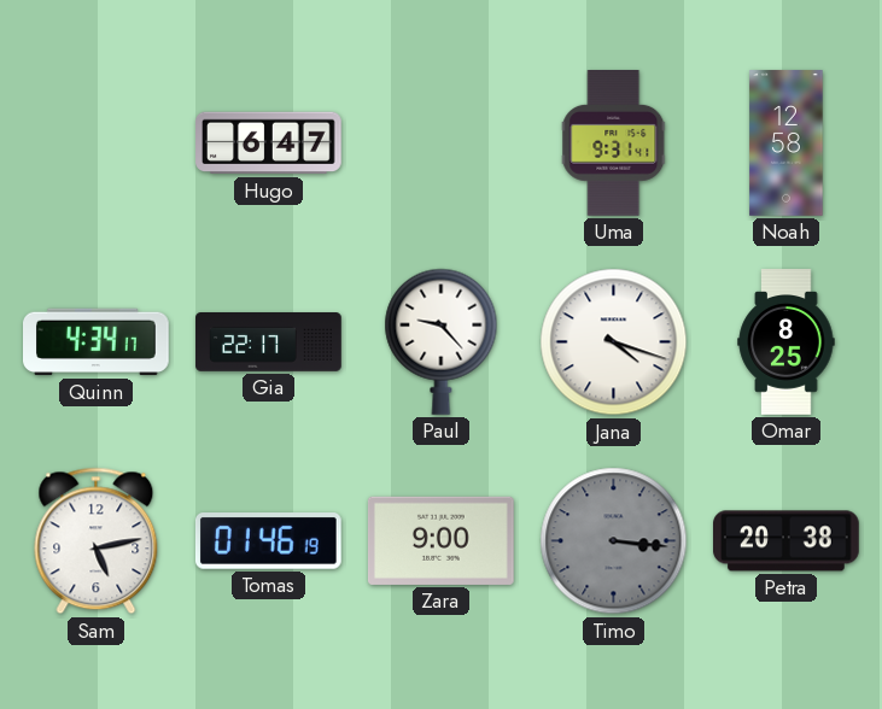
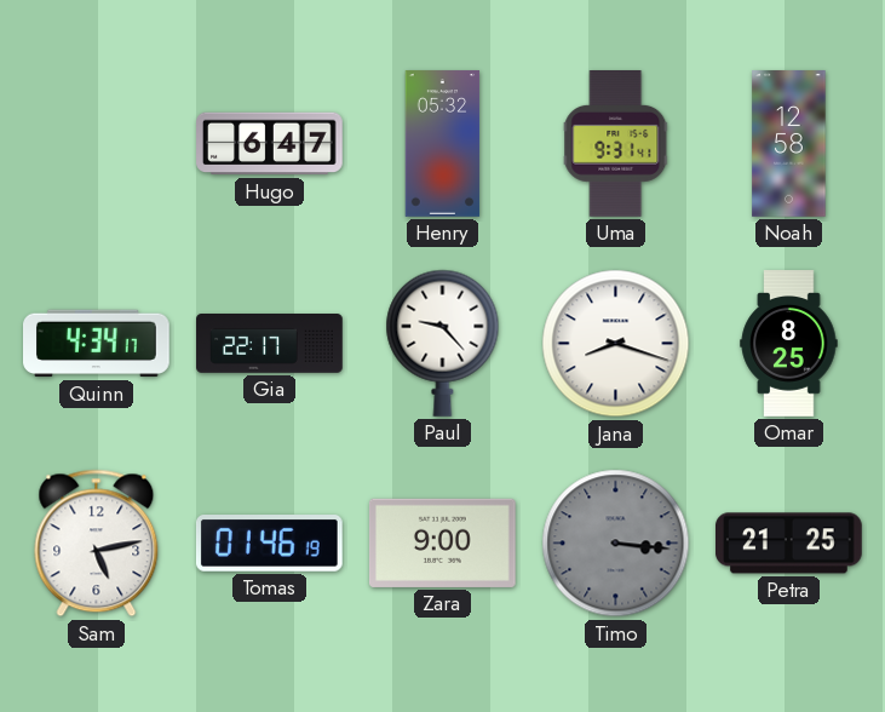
Henry: none -> 05:32 (443, 144)
Jana: 4:18 -> 8:18 (616, 344)
Petra: 20:38 -> 21:25 (789, 544)
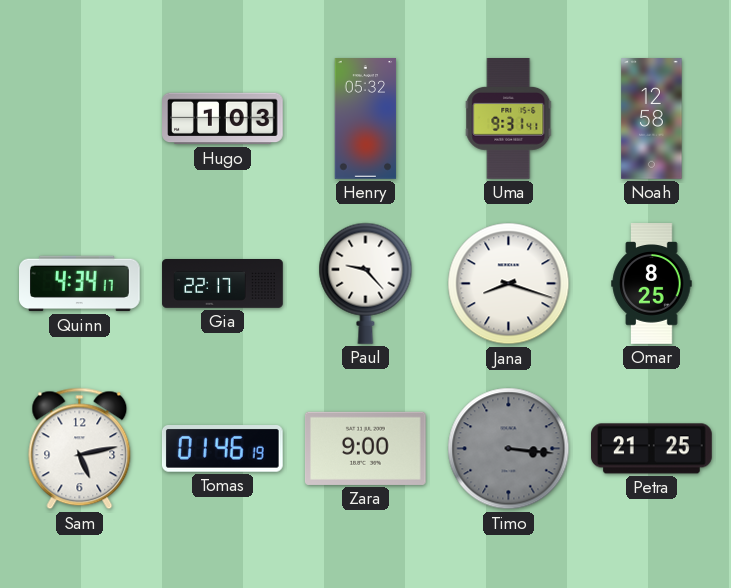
Hugo: 6:47 -> 1:03 (223, 119)
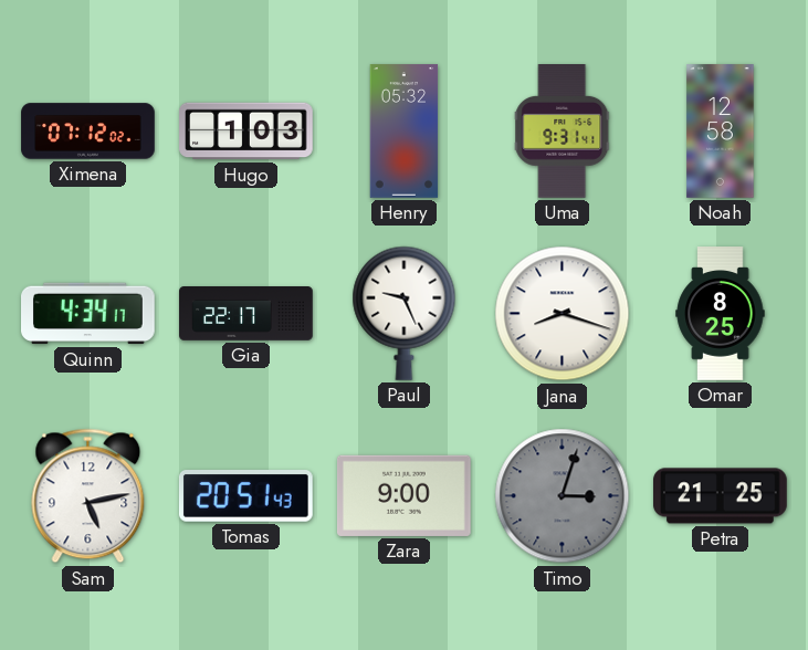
Ximena: none -> 07:12 (88, 132)
Paul: 9:23 -> 9:26 (405, 313)
Tomas: 01:46 -> 20:51 (245, 496)
Timo: 3:16 -> 3:03 (563, 496)
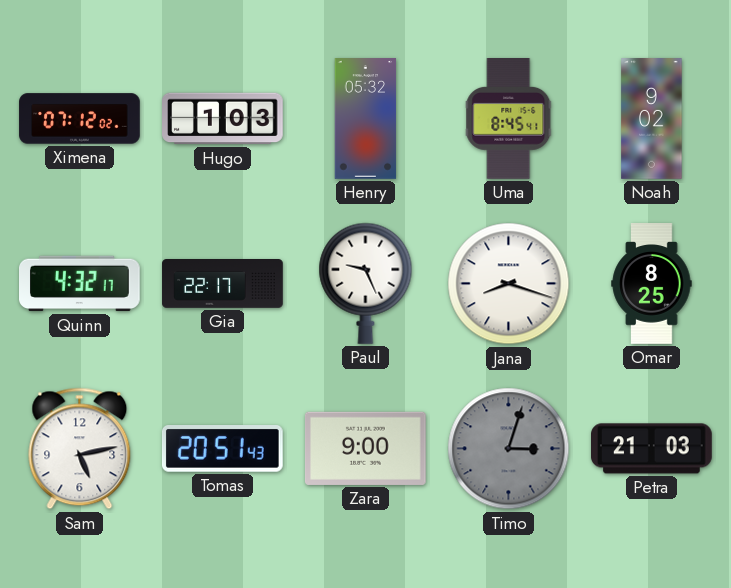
Uma: 9:31 -> 8:45 (509, 119)
Noah: 12:58 -> 9:02 (652, 119)
Quinn: 4:34 -> 4:32 (80, 284)
Petra: 21:25 -> 21:03 (652, 449)
